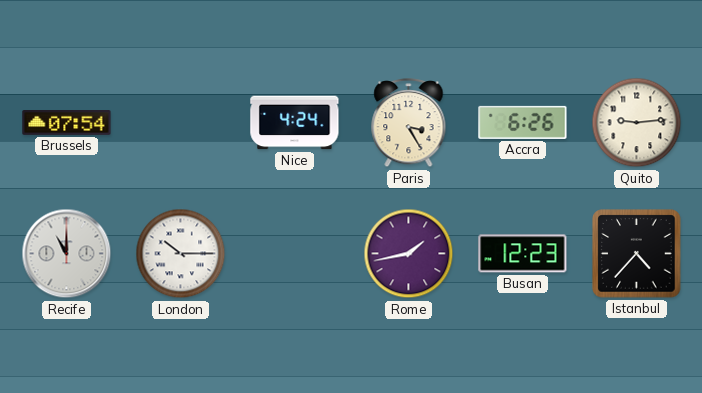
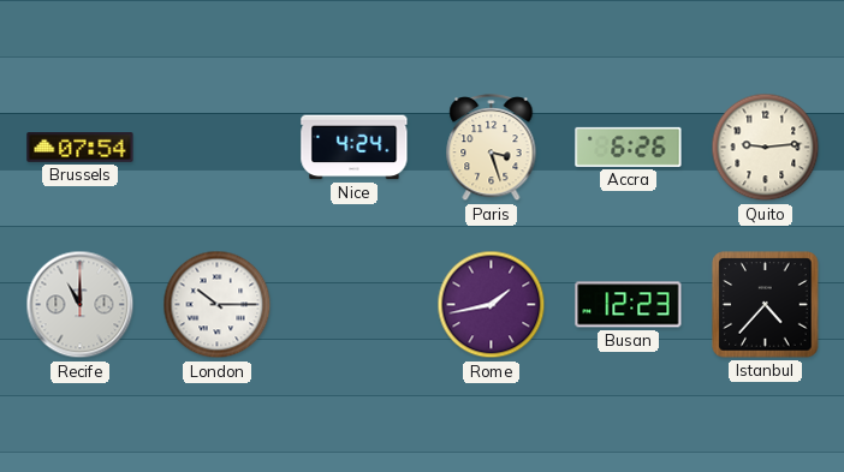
Paris: 3:25 -> 3:27 (492, 148)
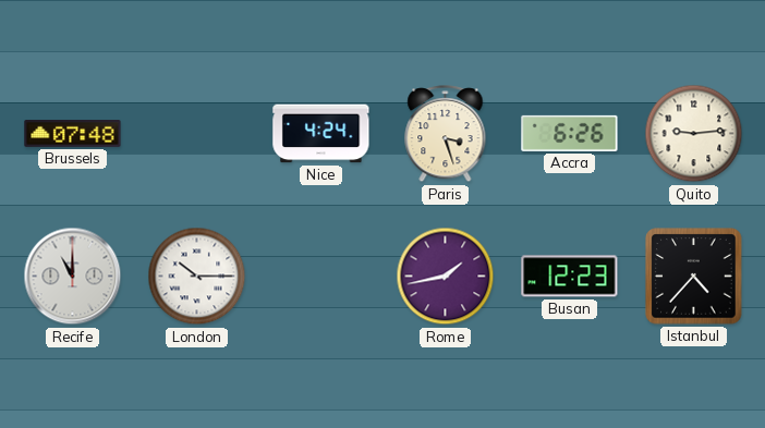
Brussels: 07:54 -> 07:48 (73, 134)
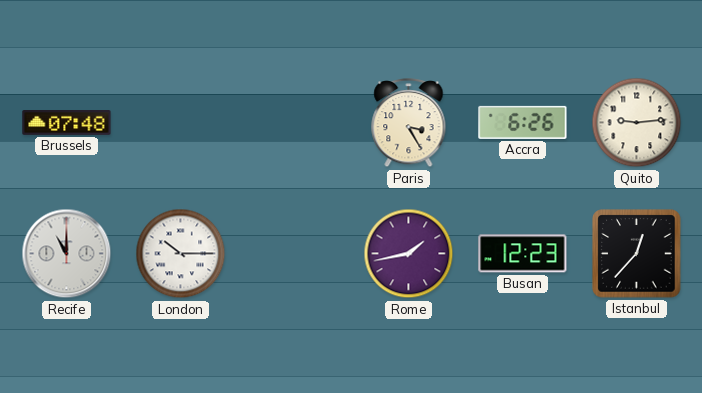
Nice: 4:24 -> none (321, 134)
Paris: 3:27 -> 3:25 (409, 123)
Istanbul: 4:37 -> 12:37 (637, 254)
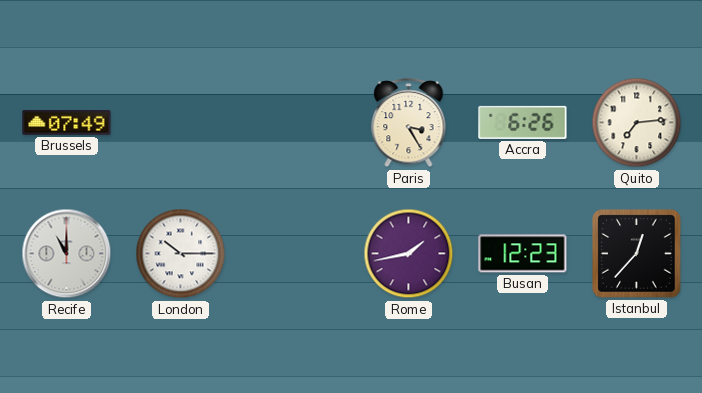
Brussels: 07:48 -> 07:49 (67, 123)
Quito: 9:14 -> 7:14 (637, 123)
